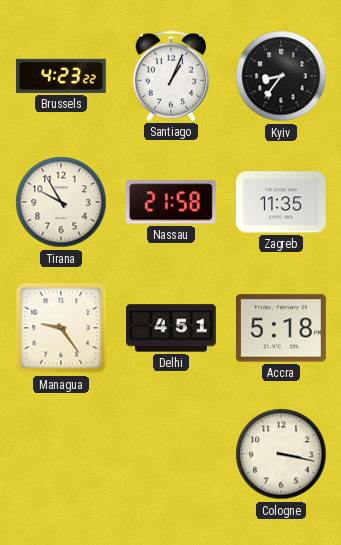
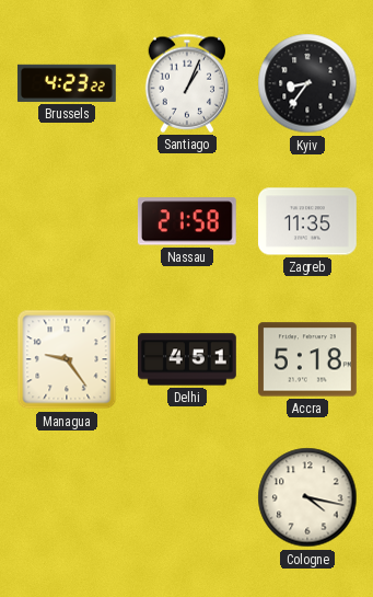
Tirana: 9:55 -> none (61, 202)
Cologne: 3:17 -> 4:17 (307, 497)
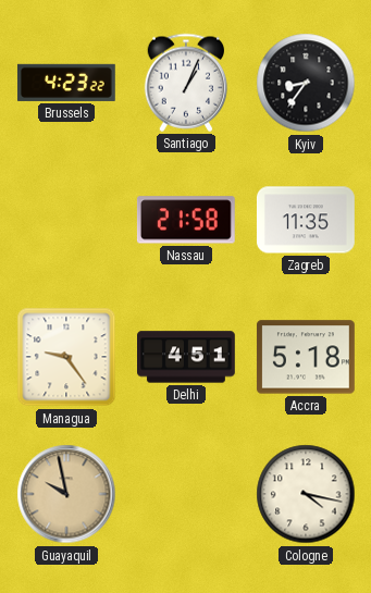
Guayaquil: none -> 9:58 (66, 494)
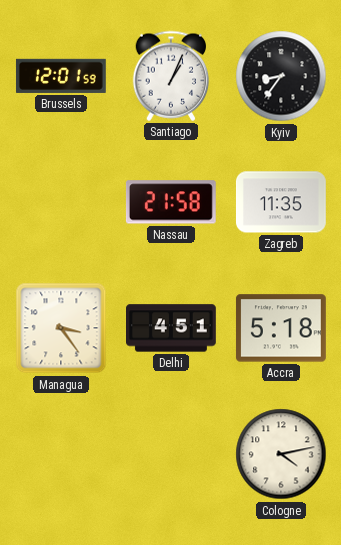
Brussels: 4:23 -> 12:01 (61, 76)
Managua: 9:24 -> 3:24 (61, 328)
Guayaquil: 9:58 -> none (66, 494)
Cologne: 4:17 -> 4:13 (281, 454)
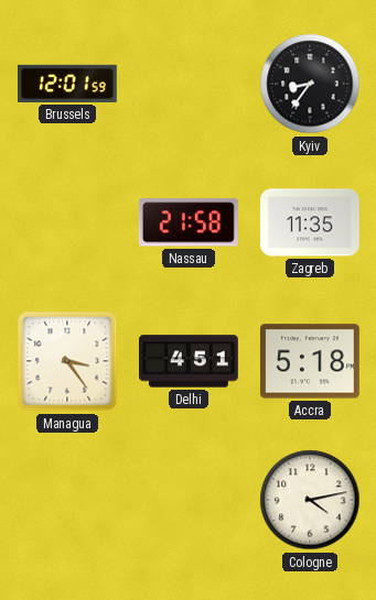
Santiago: 1:04 -> none (171, 76)
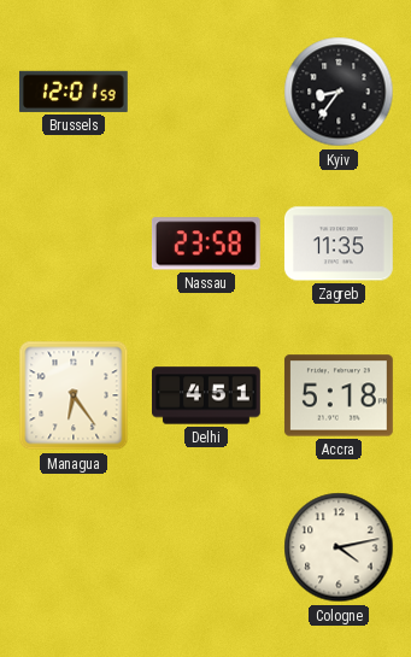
Nassau: 21:58 -> 23:58 (206, 244)
Managua: 3:24 -> 6:24 (74, 395)
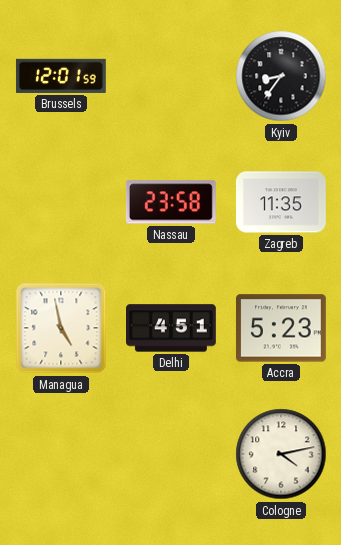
Managua: 6:24 -> 4:58 (61, 328)
Accra: 5:18 -> 5:23 (281, 328)
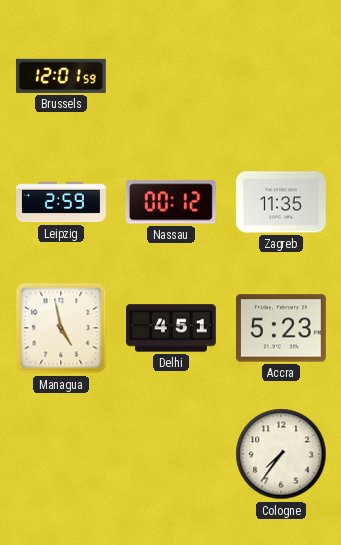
Kyiv: 8:36 -> none (281, 76)
Leipzig: none -> 2:59 (62, 202)
Nassau: 23:58 -> 00:12 (171, 202)
Cologne: 4:13 -> 7:36 (281, 454)
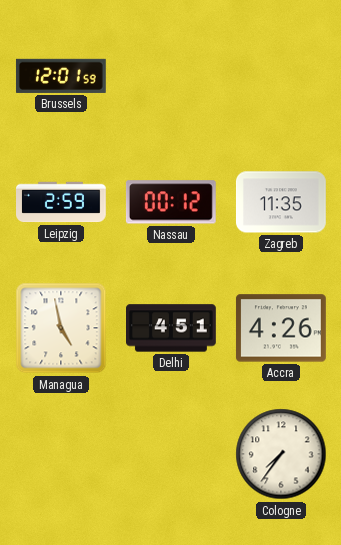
Accra: 5:23 -> 4:26 (281, 328)
